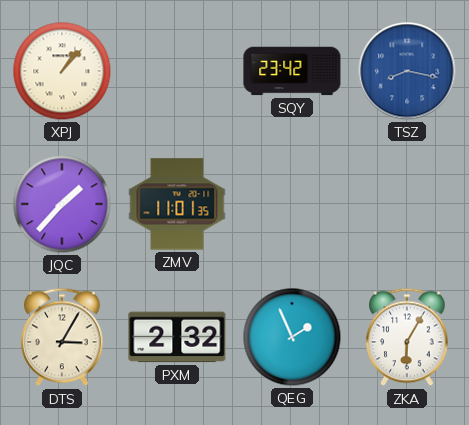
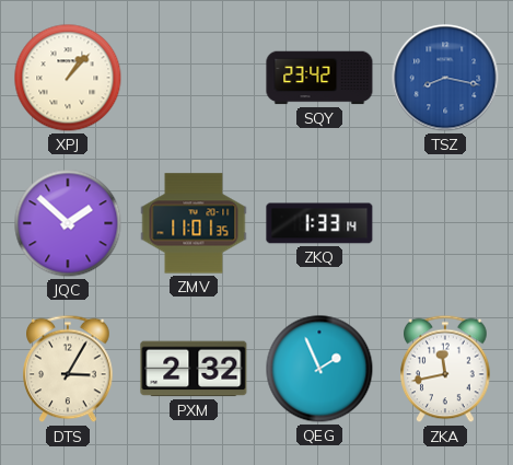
JQC: 1:37 -> 1:52 (68, 223)
ZKQ: none -> 1:33 (319, 223)
ZKA: 6:05 -> 11:43 (445, 369)
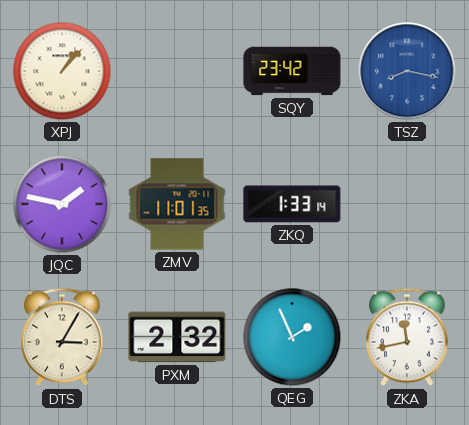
JQC: 1:52 -> 1:47 (62, 204)
